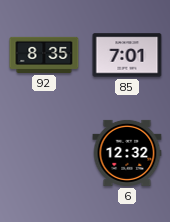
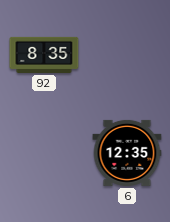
85: 7:01 -> none (127, 55)
6: 12:32 -> 12:35 (127, 153)
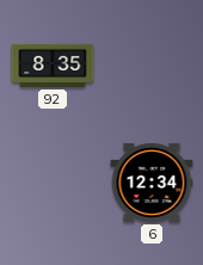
6: 12:35 -> 12:34 (152, 183)
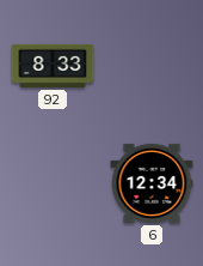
92: 8:35 -> 8:33 (53, 66)
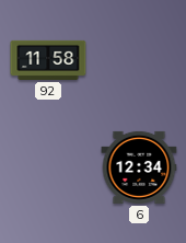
92: 8:33 -> 11:58 (48, 60)
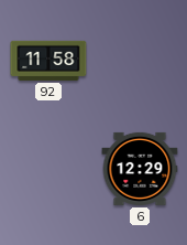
6: 12:34 -> 12:29 (140, 169)
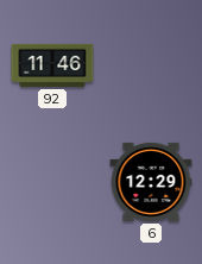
92: 11:58 -> 11:46 (52, 65)
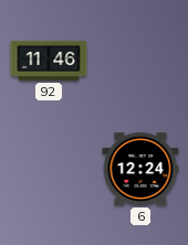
6: 12:29 -> 12:24 (140, 169)
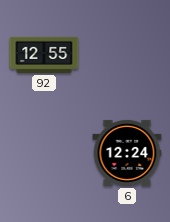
92: 11:46 -> 12:55 (44, 55)
